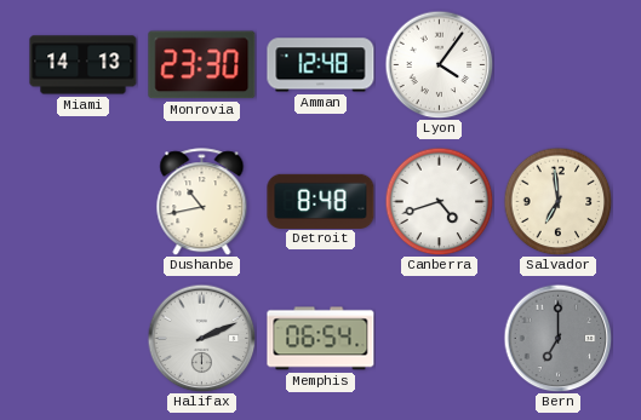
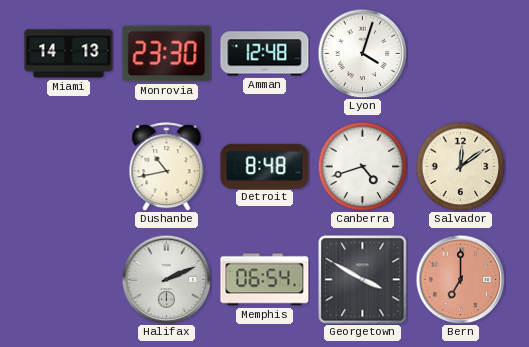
Lyon: 4:06 -> 4:03 (362, 53)
Salvador: 6:59 -> 12:09 (460, 166)
Georgetown: none -> 3:50 (363, 280)
Bern dial: grey -> salmon (460, 279)
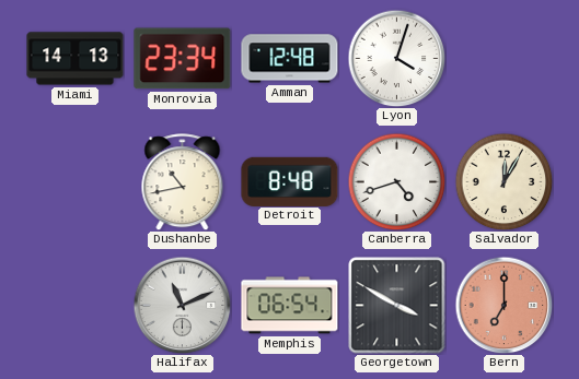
Monrovia: 23:30 -> 23:34 (183, 59)
Salvador: 12:09 -> 12:05 (503, 181)
Halifax: 2:11 -> 11:11 (182, 305)
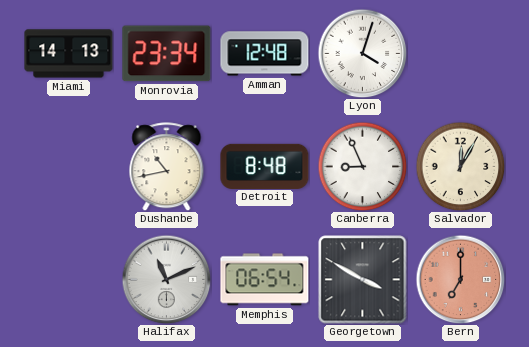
Canberra: 4:42 -> 8:56 (362, 166)
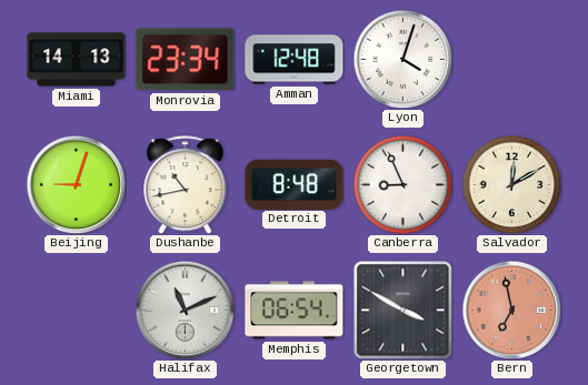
Beijing: none -> 9:03 (76, 184)
Salvador: 12:05 -> 12:10 (511, 184)
Bern: 7:00 -> 6:58 (511, 310)
